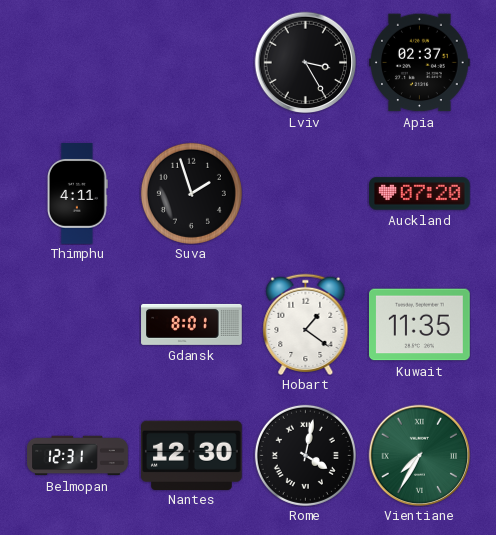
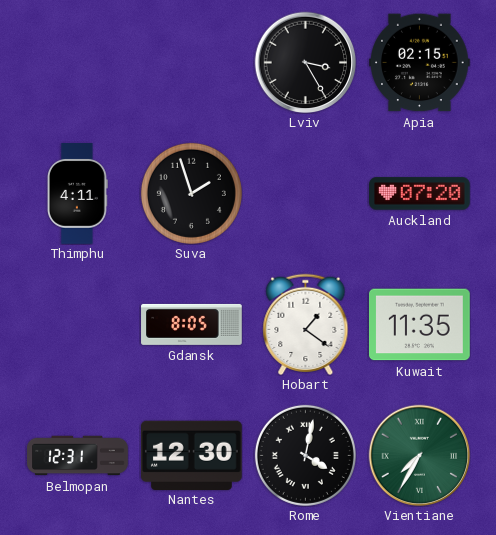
Apia: 02:37 -> 02:15 (420, 63)
Gdansk: 8:01 -> 8:05 (192, 324)
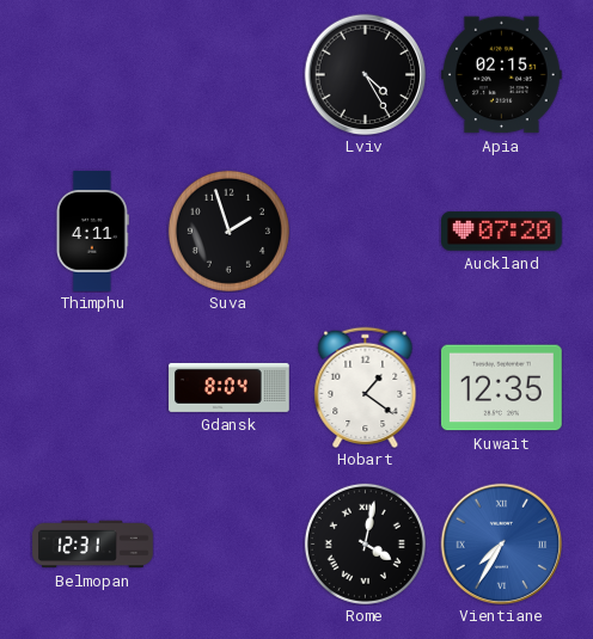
Lviv: 3:25 -> 4:25 (365, 74)
Gdansk: 8:05 -> 8:04 (230, 387)
Kuwait: 11:35 -> 12:35 (502, 388)
Nantes: 12:30 -> none (192, 455)
Vientiane dial: green -> blue (501, 543)
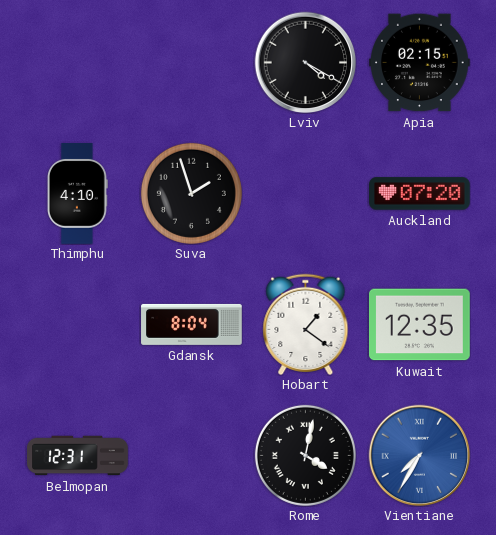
Lviv: 4:25 -> 4:20 (305, 62)
Thimphu: 4:11 -> 4:10 (77, 194)
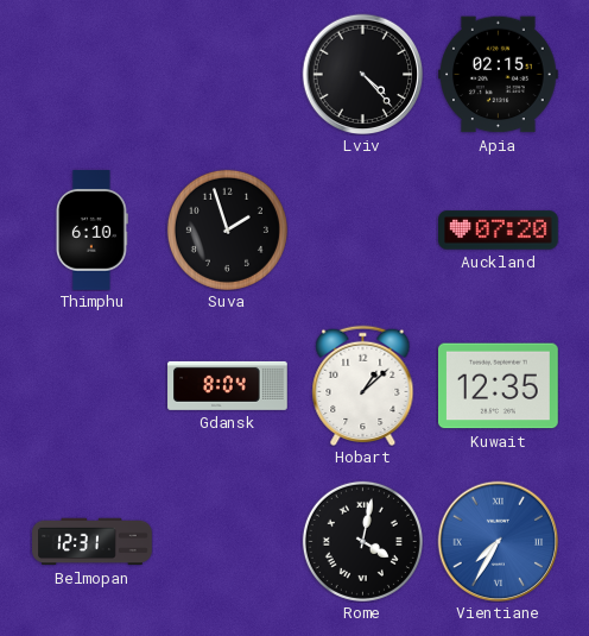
Lviv: 4:20 -> 4:23 (362, 74)
Thimphu: 4:10 -> 6:10 (91, 231)
Hobart: 1:21 -> 1:08 (363, 385)
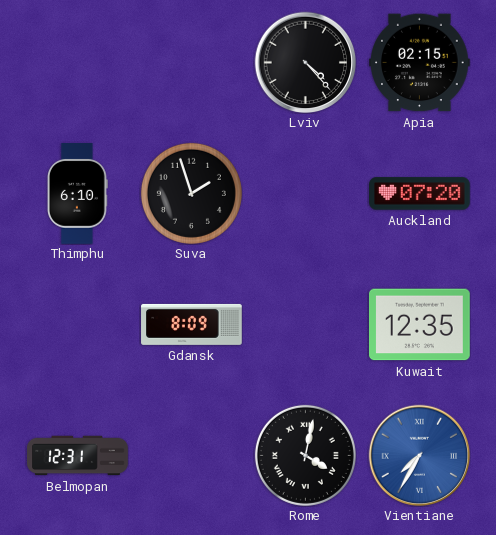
Gdansk: 8:04 -> 8:09 (192, 324)
Hobart: 1:08 -> none (363, 385)
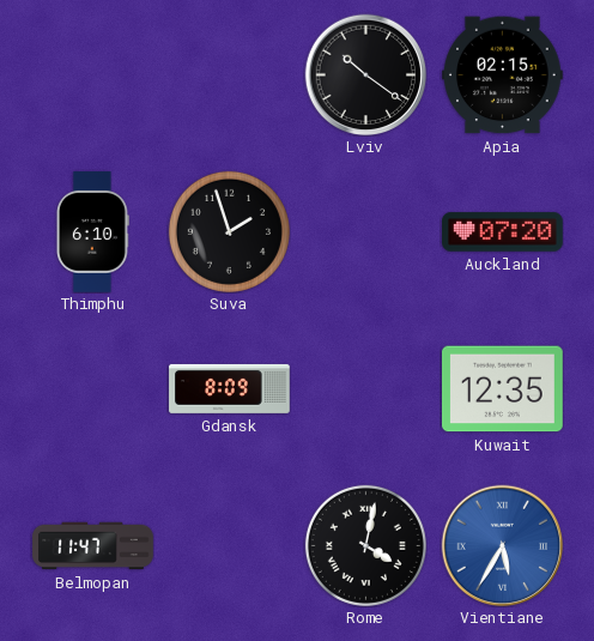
Lviv: 4:23 -> 10:21 (365, 74)
Belmopan: 12:31 -> 11:47 (93, 546)
Vientiane: 7:35 -> 5:35 (502, 545)
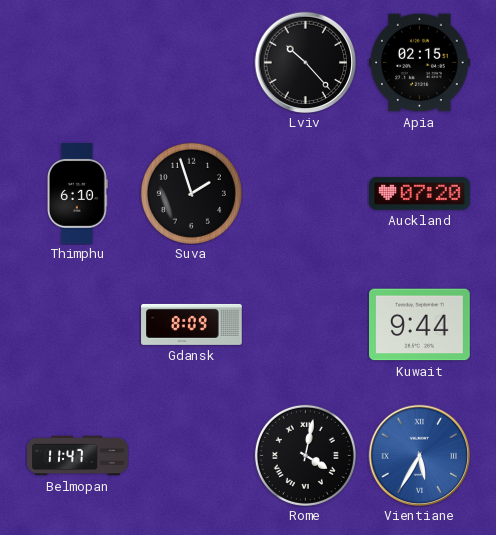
Lviv: 10:21 -> 10:23 (305, 62)
Kuwait: 12:35 -> 9:44 (420, 325)
